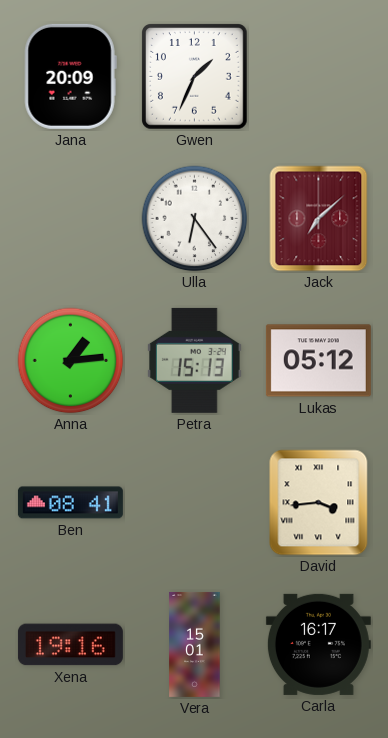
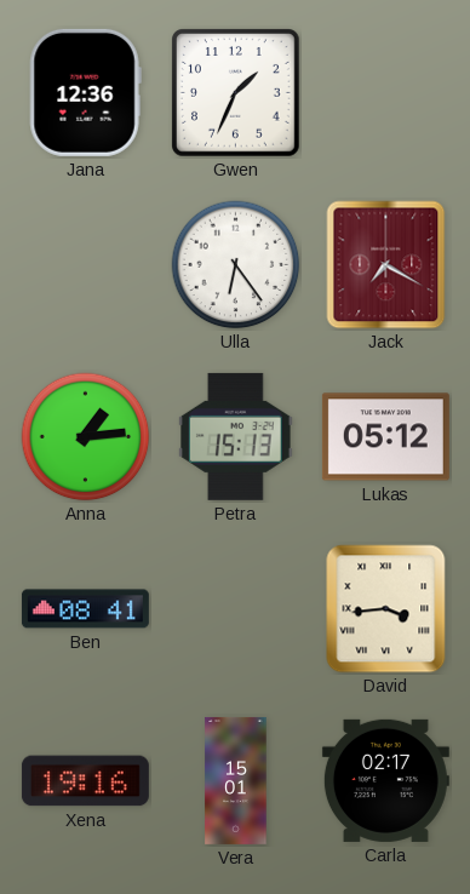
Jana: 20:09 -> 12:36 (85, 92)
Jack: 7:08 -> 7:20 (386, 265)
Carla: 16:17 -> 02:17 (385, 780)
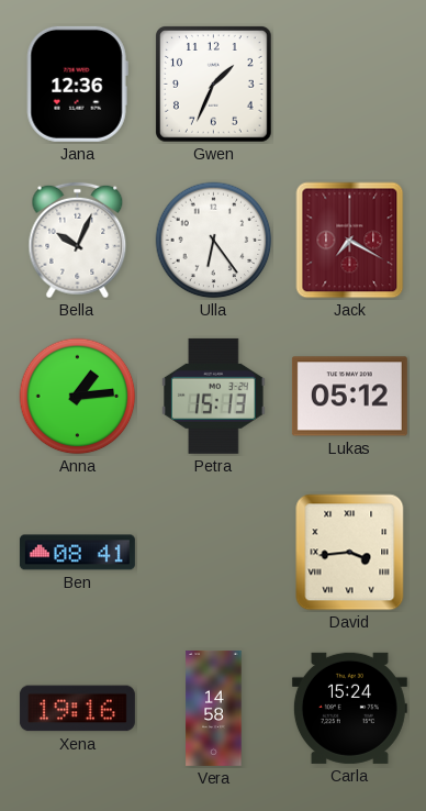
Bella: none -> 10:04 (78, 241)
Vera: 15:01 -> 14:58 (214, 708)
Carla: 02:17 -> 15:24 (349, 708)
